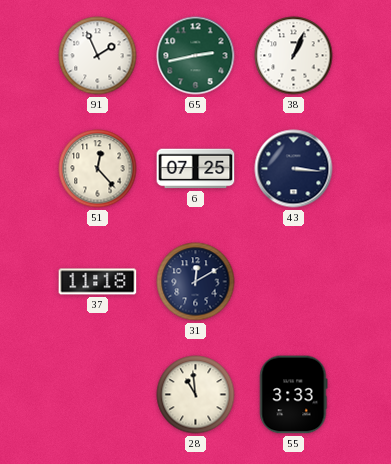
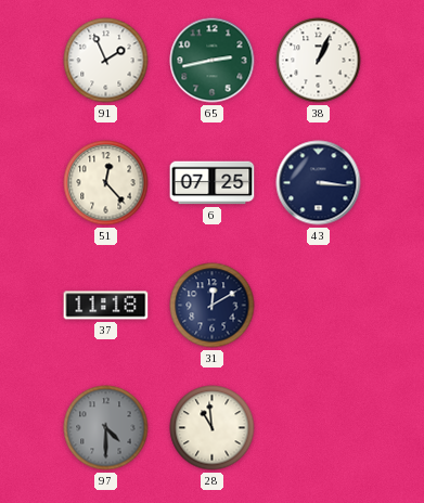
97: none -> 4:30 (106, 428)
55: 3:33 -> none (294, 395)
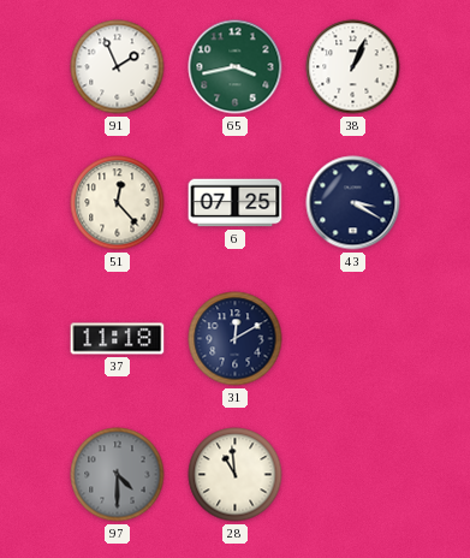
65: 2:43 -> 3:43 (236, 67)
43: 3:16 -> 3:20 (353, 203)
